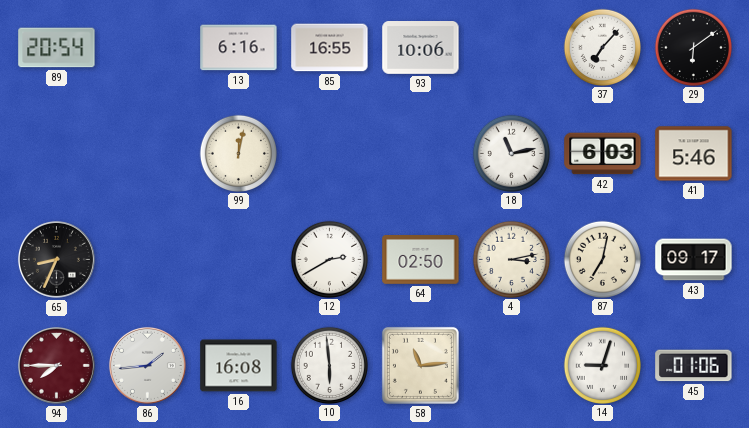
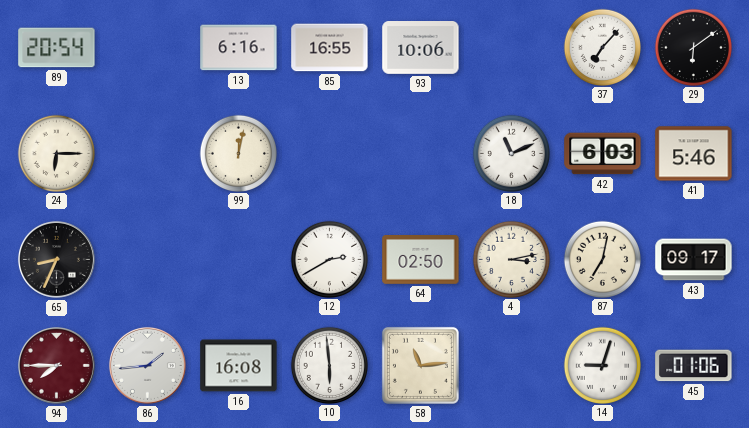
24: none -> 6:15 (56, 153)
18: 11:13 -> 11:11 (511, 153)
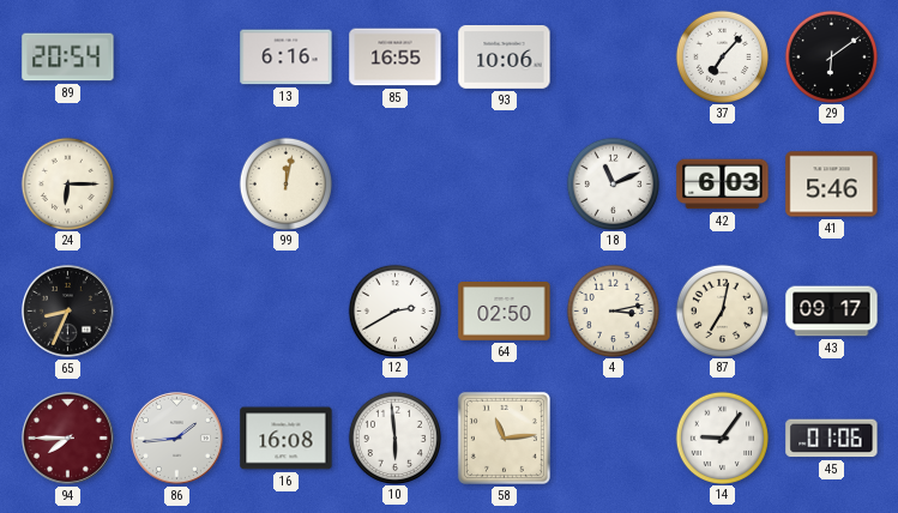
14: 9:03 -> 9:06 (722, 437)
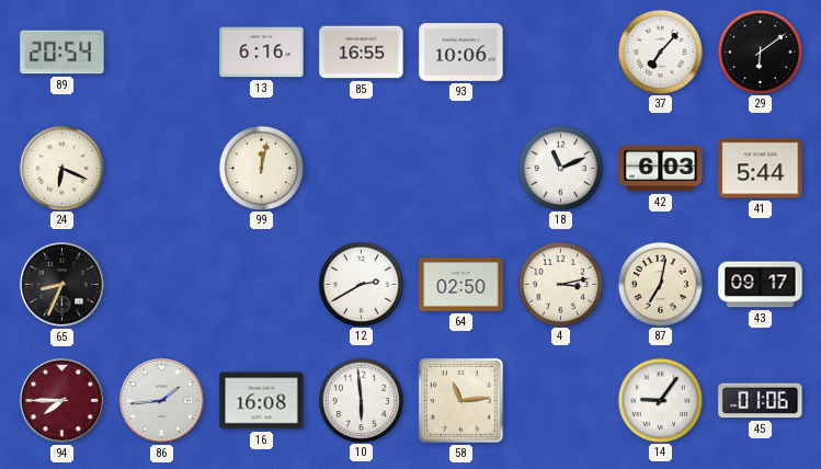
24: 6:15 -> 6:19 (61, 168)
41: 5:46 -> 5:44 (761, 169)
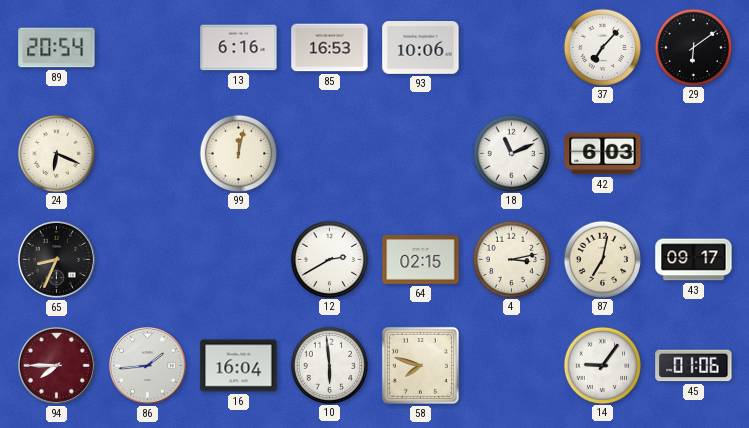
85: 16:55 -> 16:53 (330, 48)
41: 5:44 -> none (761, 169)
64: 02:50 -> 02:15 (421, 260)
16: 16:08 -> 16:04 (239, 366)
58: 11:14 -> 7:48 (420, 365)
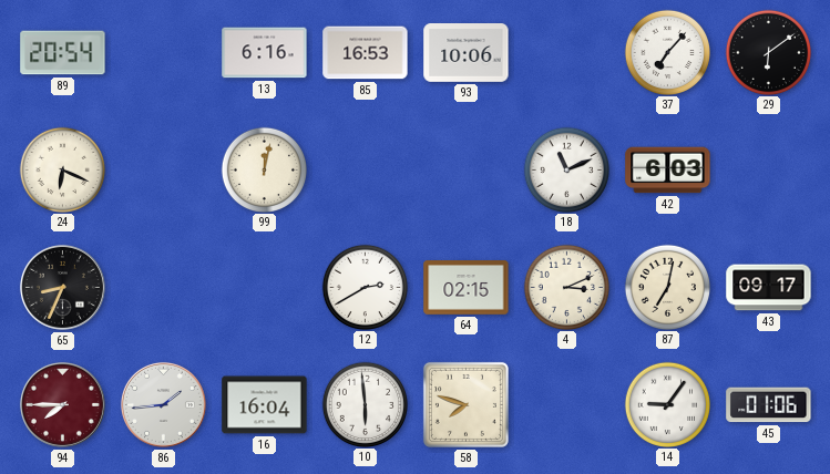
4: 3:13 -> 3:11 (566, 287)
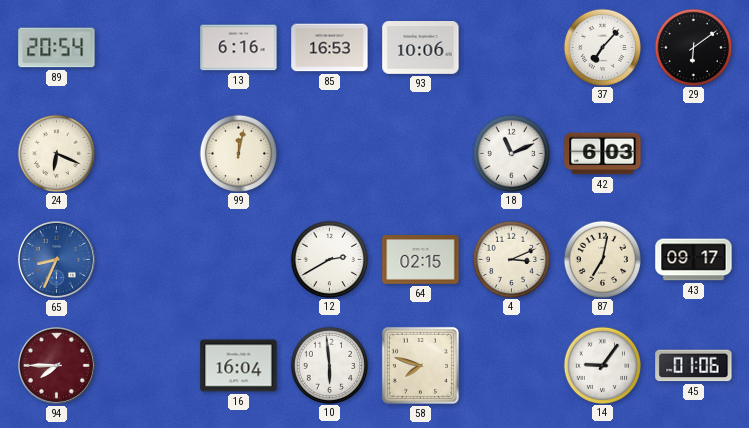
65 dial: black -> blue (56, 259)
86: 1:44 -> none (163, 404)
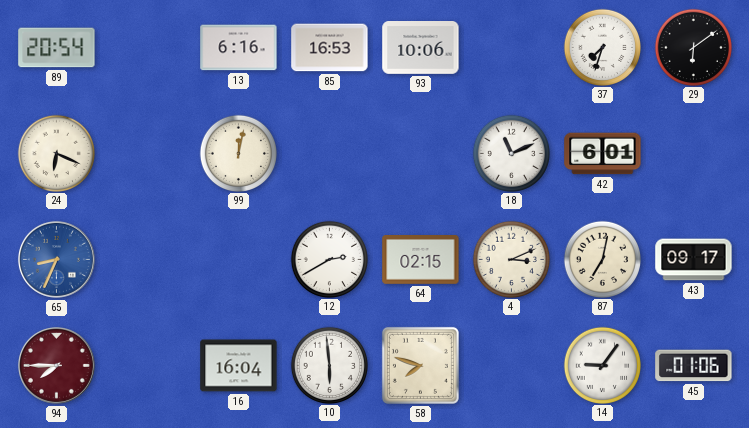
37: 7:07 -> 7:33 (602, 47)
42: 6:03 -> 6:01 (603, 154)
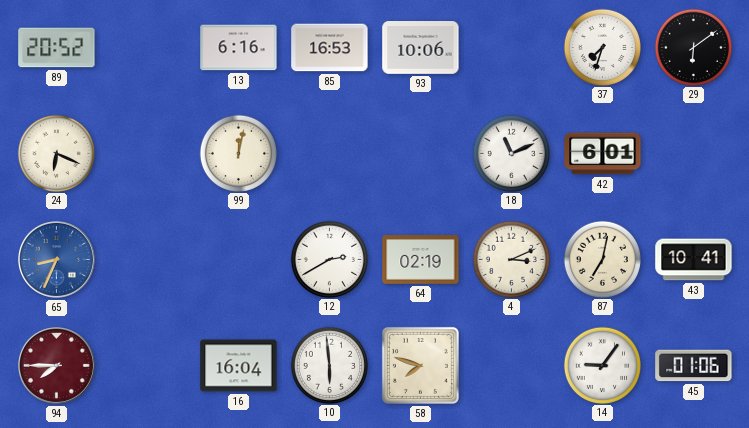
89: 20:54 -> 20:52 (57, 48)
64: 02:15 -> 02:19 (421, 260)
43: 09:17 -> 10:41 (694, 260)
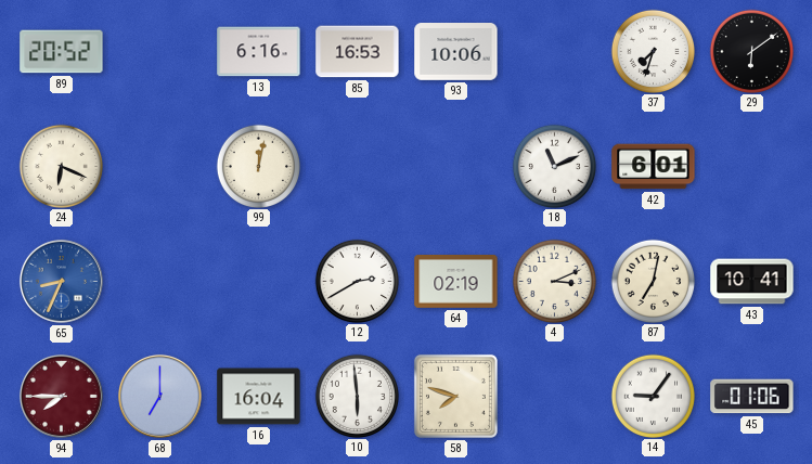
68: none -> 7:00 (159, 396)
